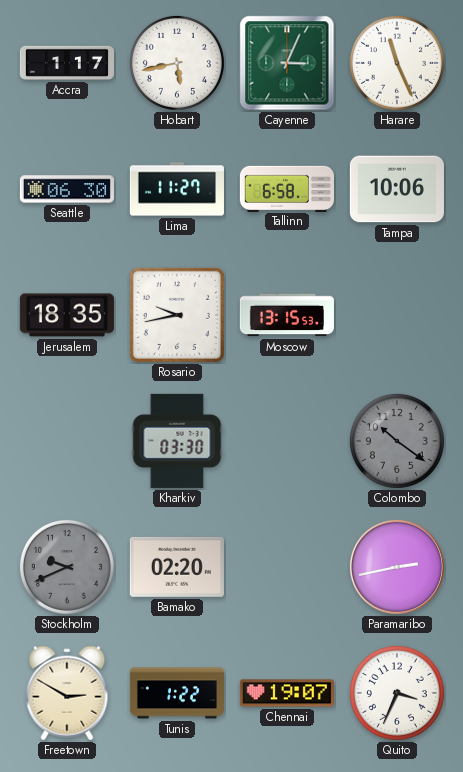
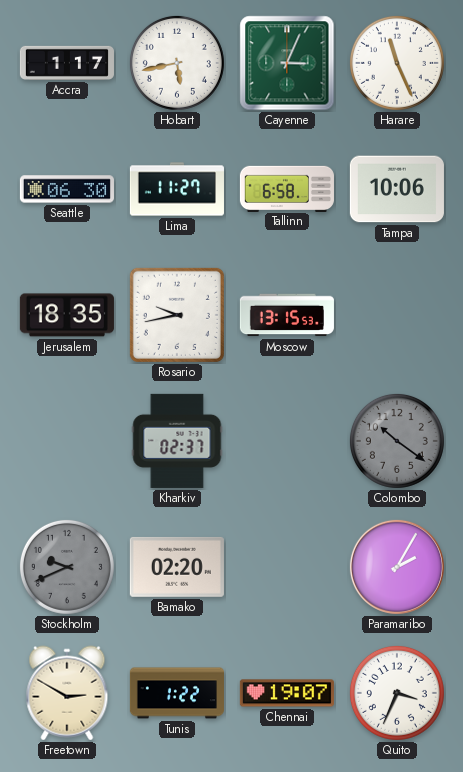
Kharkiv: 03:30 -> 02:37 (177, 441)
Paramaribo: 2:43 -> 2:05 (397, 567)
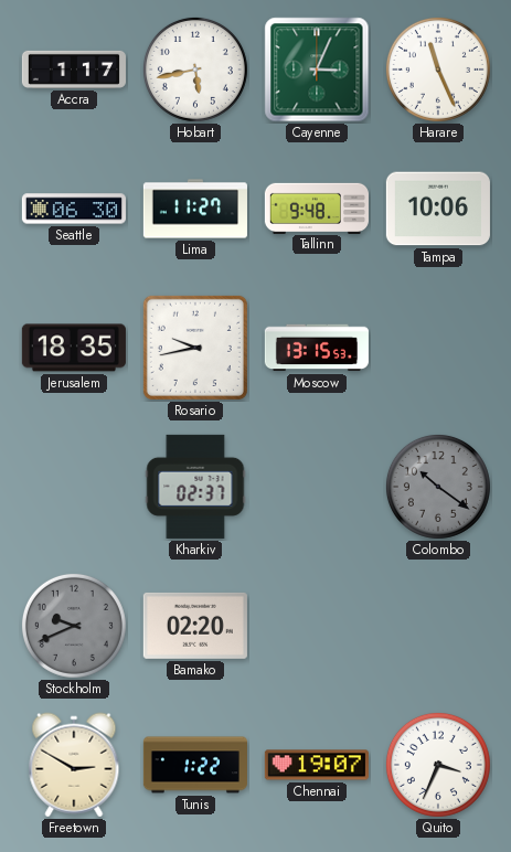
Tallinn: 6:58 -> 9:48 (317, 207)
Paramaribo: 2:05 -> none (397, 567)
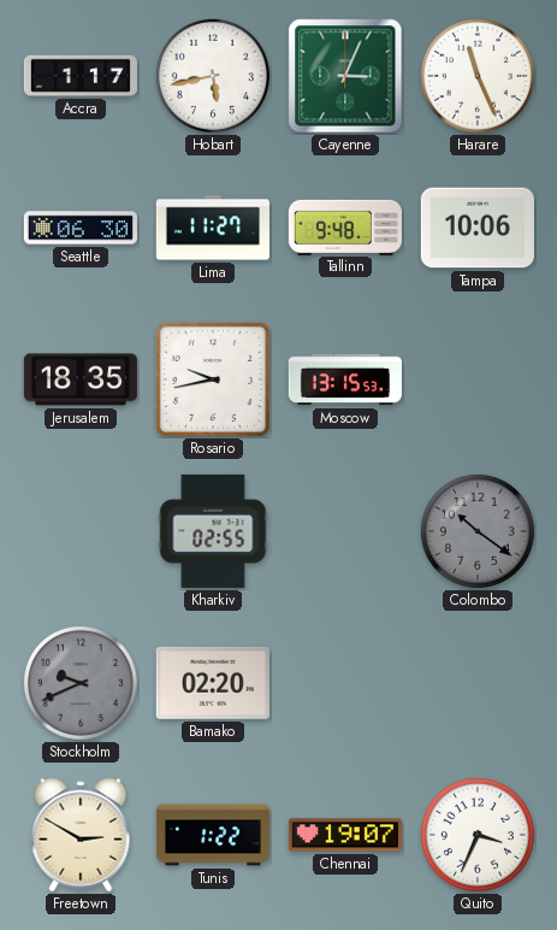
Kharkiv: 02:37 -> 02:55 (213, 531)
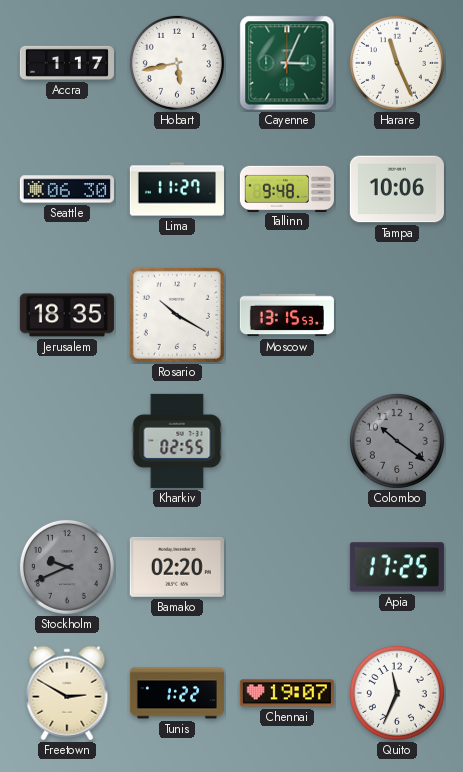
Rosario: 9:43 -> 10:20 (177, 315)
Apia: none -> 17:25 (397, 567)
Quito: 3:34 -> 11:34 (397, 693)
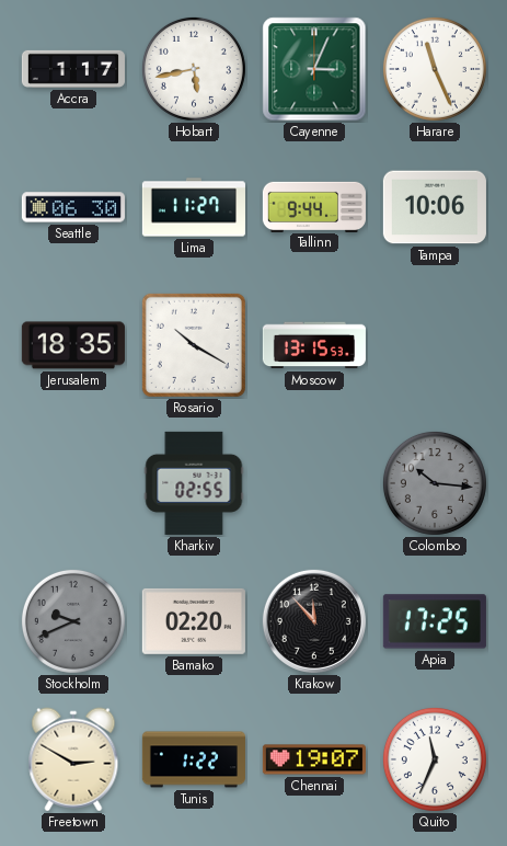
Tallinn: 9:48 -> 9:44 (314, 206)
Colombo: 10:21 -> 10:16 (435, 483)
Krakow: none -> 11:53 (314, 621)
